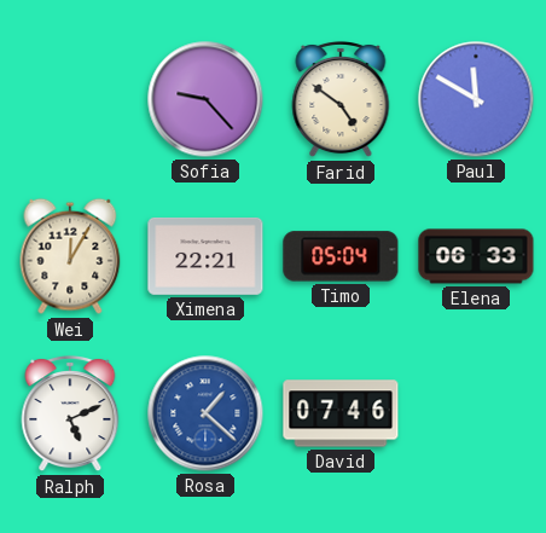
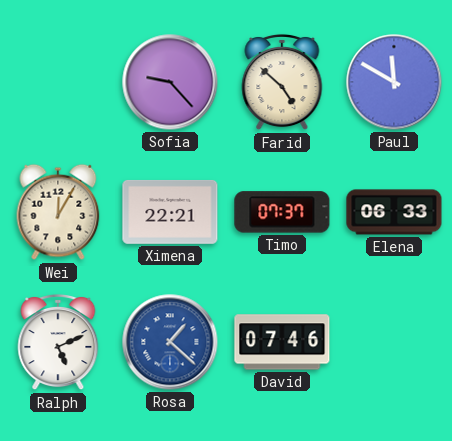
Farid: 4:51 -> 4:52 (282, 82)
Timo: 05:04 -> 07:37 (282, 212)
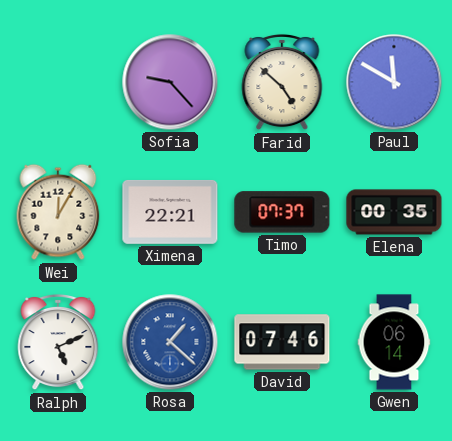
Elena: 06:33 -> 00:35 (394, 212)
Gwen: none -> 06:14 (394, 342)
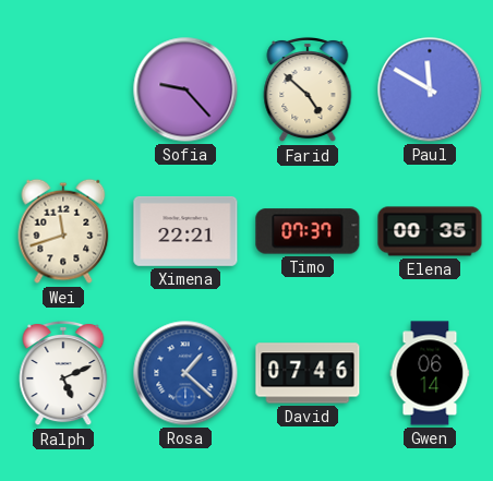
Wei: 12:05 -> 11:42 (63, 231)
